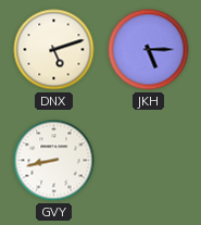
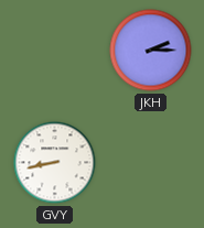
DNX: 5:12 -> none (54, 50)
JKH: 5:15 -> 2:15 (151, 51)
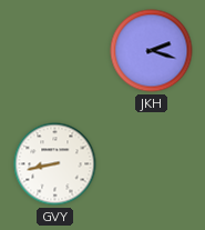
JKH: 2:15 -> 2:18 (152, 51)
